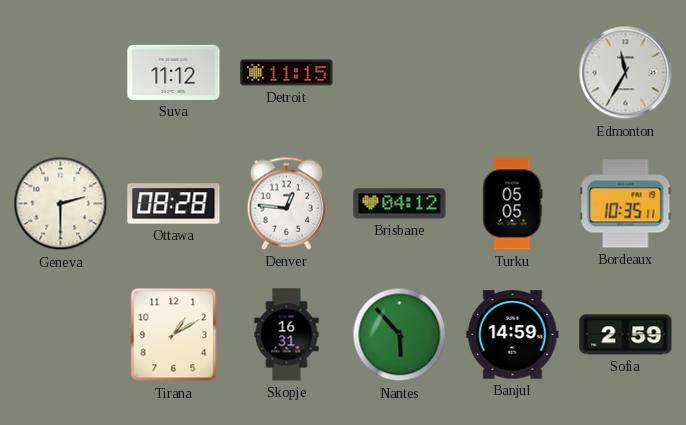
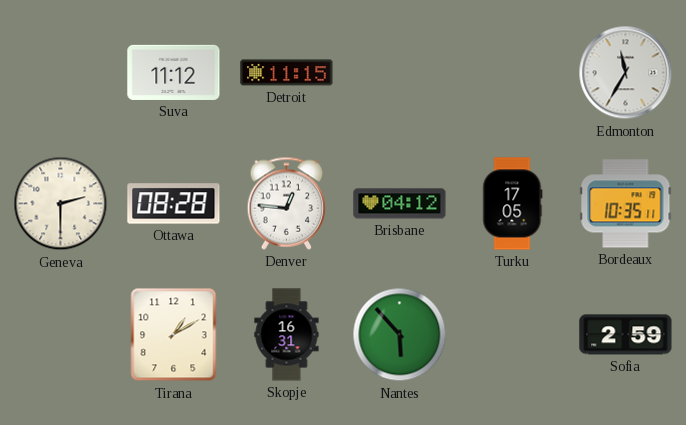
Turku: 05:05 -> 17:05 (513, 204)
Banjul: 14:59 -> none (513, 335)
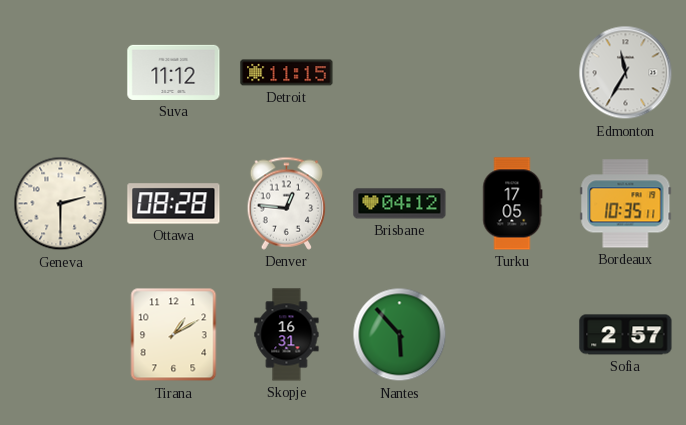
Sofia: 2:59 -> 2:57 (626, 335)
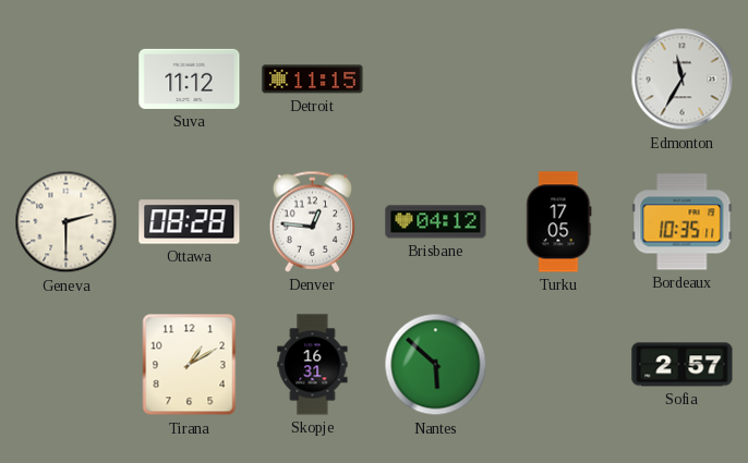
Nantes: 5:53 -> 5:52 (436, 365)
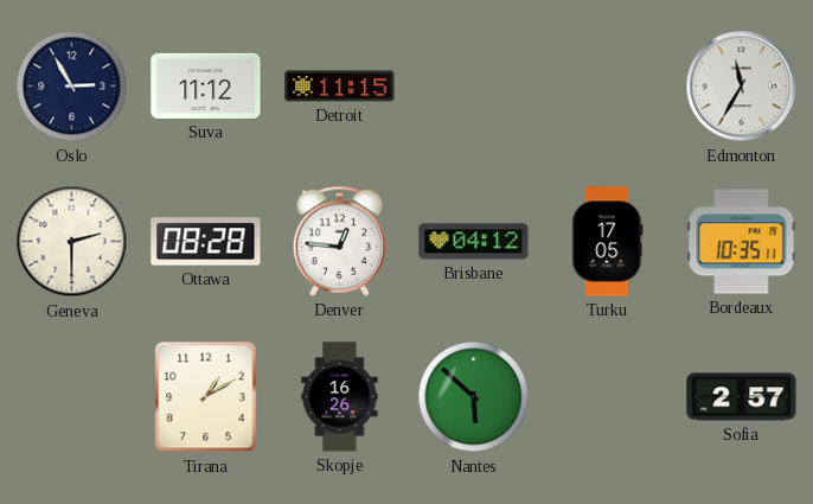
Oslo: none -> 2:55 (72, 87)
Skopje: 16:31 -> 16:26 (340, 397)
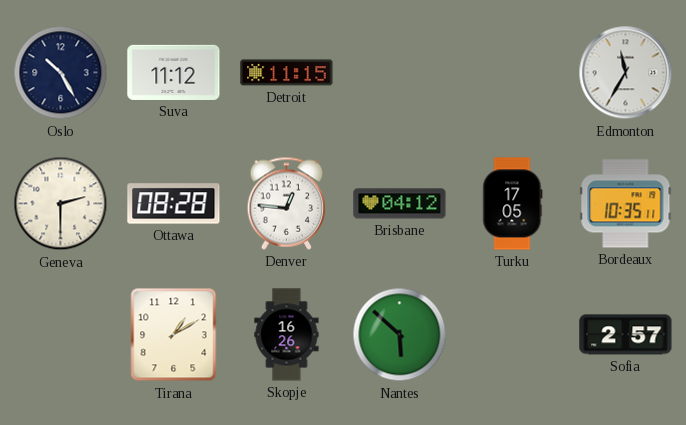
Oslo: 2:55 -> 10:25 (61, 73)
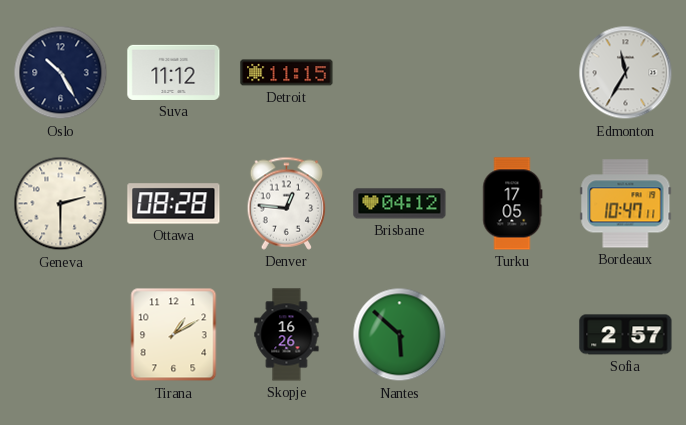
Bordeaux: 10:35 -> 10:47 (626, 204)
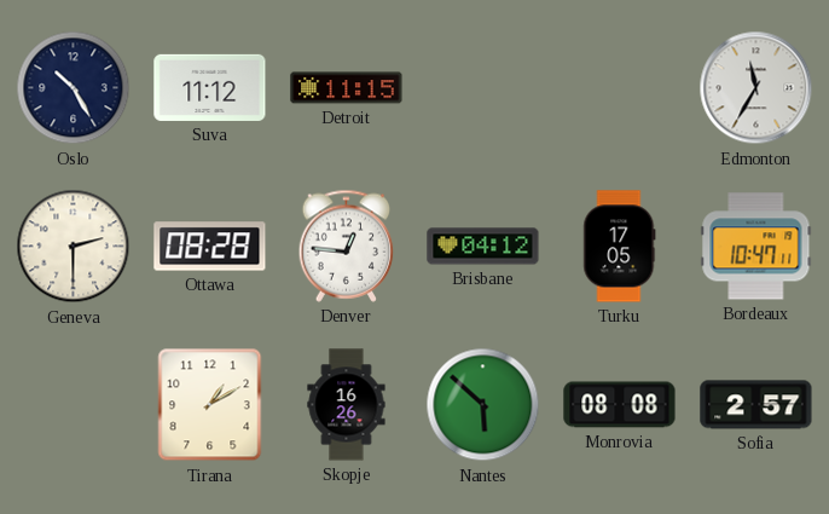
Monrovia: none -> 08:08 (620, 405)
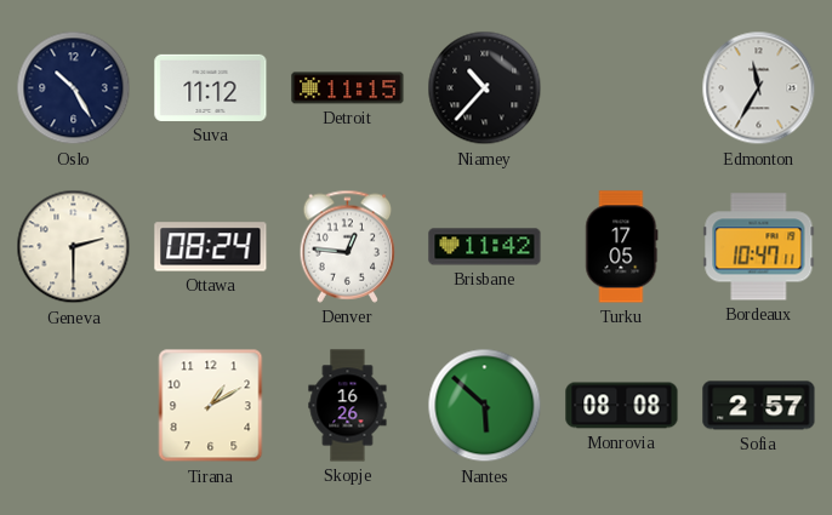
Niamey: none -> 10:37 (485, 88)
Ottawa: 08:28 -> 08:24 (211, 247)
Brisbane: 04:12 -> 11:42 (485, 247)
